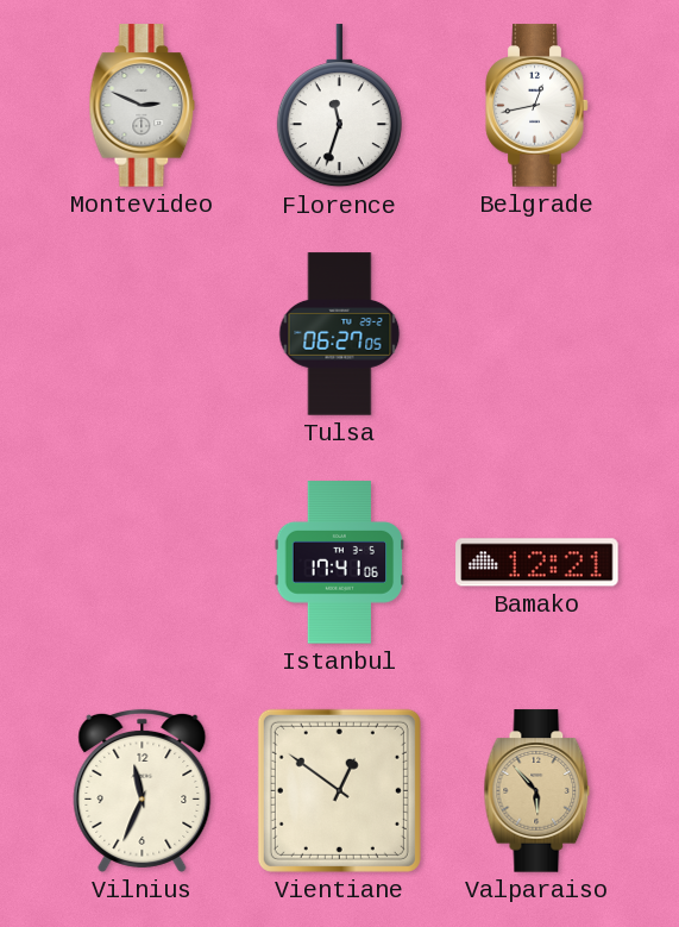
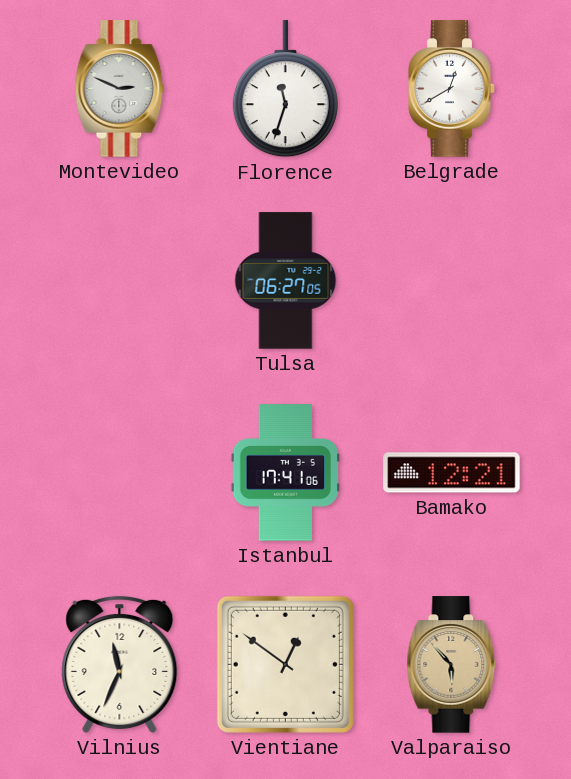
Belgrade: 12:43 -> 12:40 (452, 89)
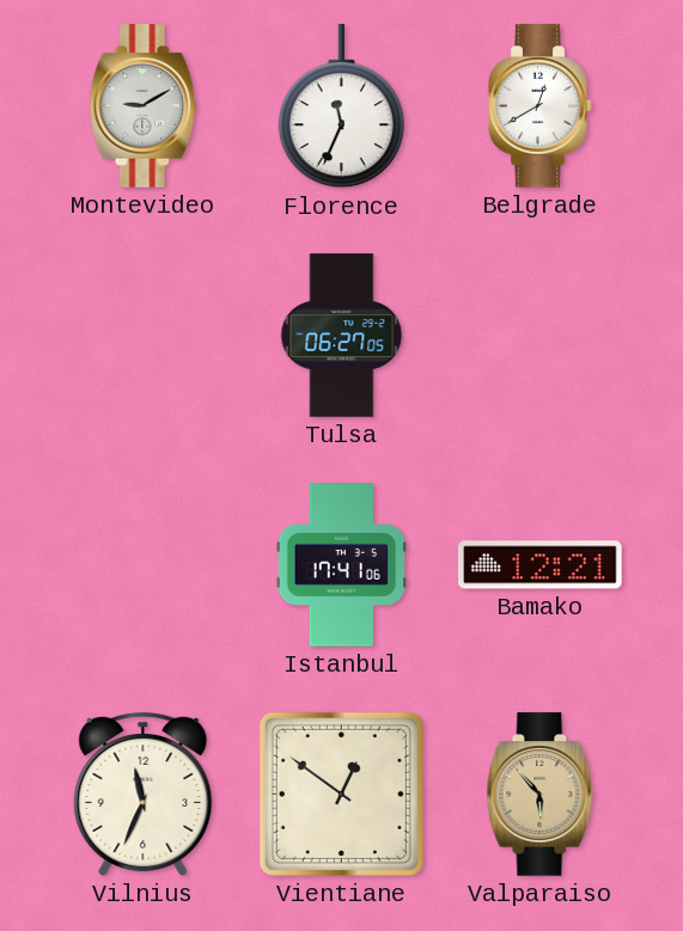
Montevideo: 2:49 -> 9:10 (144, 106)
Florence: 11:33 -> 11:34 (341, 106)
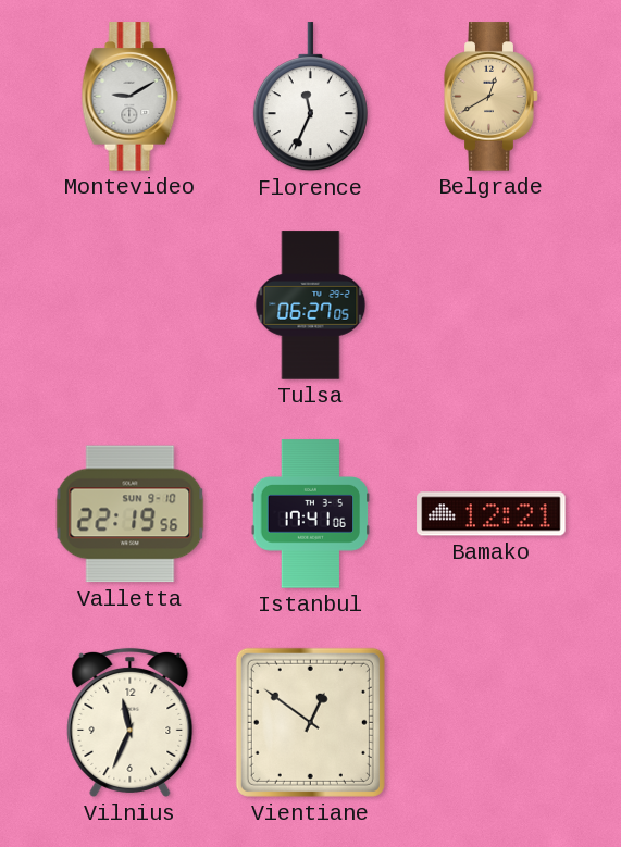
Belgrade dial: white -> champagne (492, 97)
Valletta: none -> 22:19 (131, 514)
Valparaiso: 5:53 -> none (541, 795)
